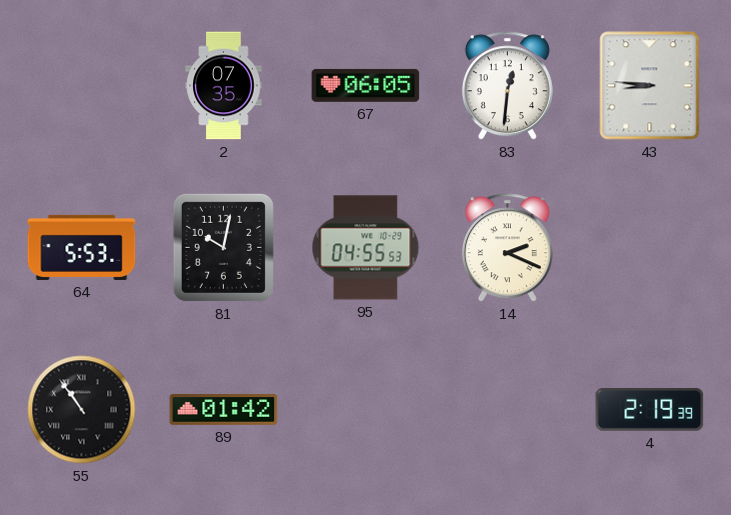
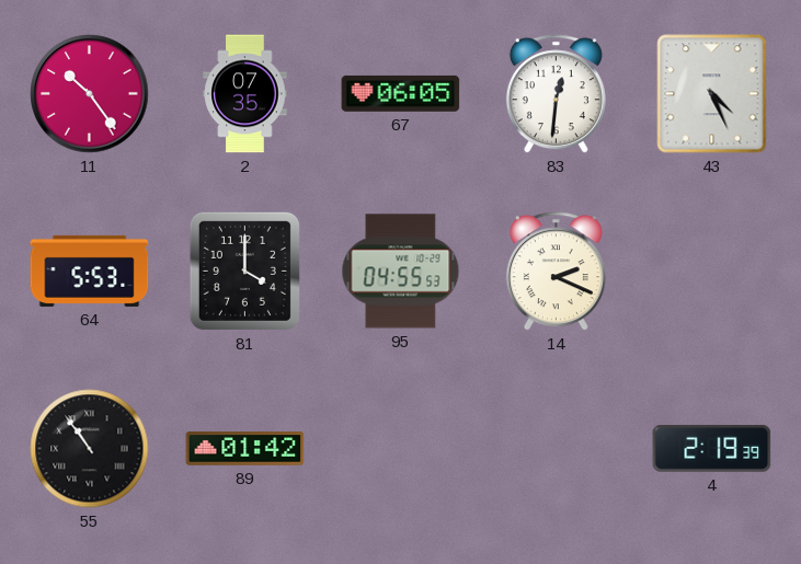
11: none -> 10:24 (90, 94)
43: 8:46 -> 4:26 (712, 94)
81: 10:02 -> 4:00 (244, 271)
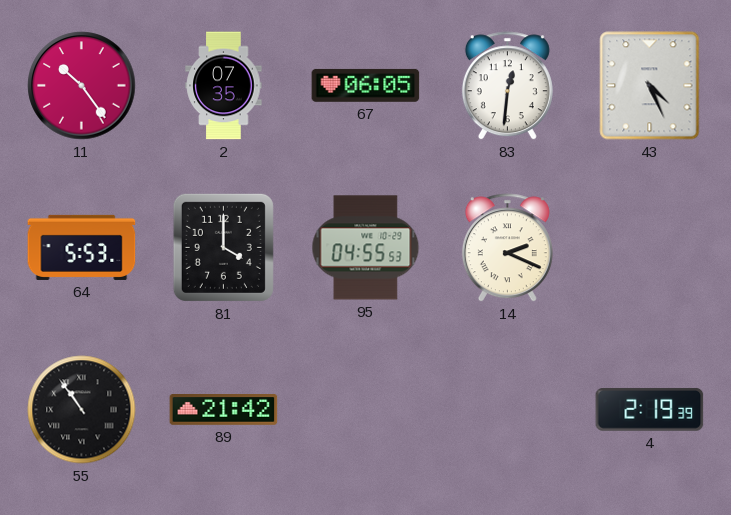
89: 01:42 -> 21:42 (224, 410)
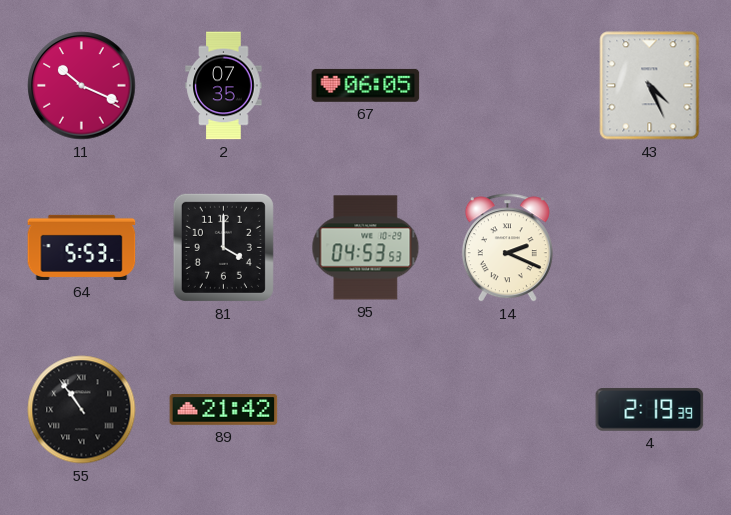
11: 10:24 -> 10:19 (82, 86)
83: 12:31 -> none (507, 86)
95: 04:55 -> 04:53 (366, 248)
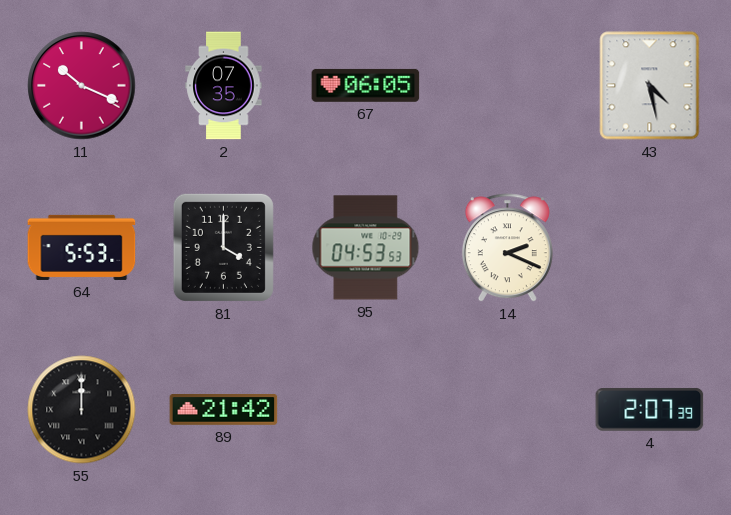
43: 4:26 -> 4:28 (650, 86)
55: 10:54 -> 12:00 (82, 410)
4: 2:19 -> 2:07 (650, 409)
